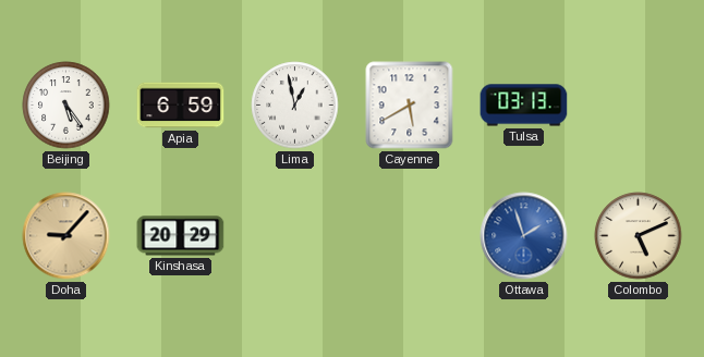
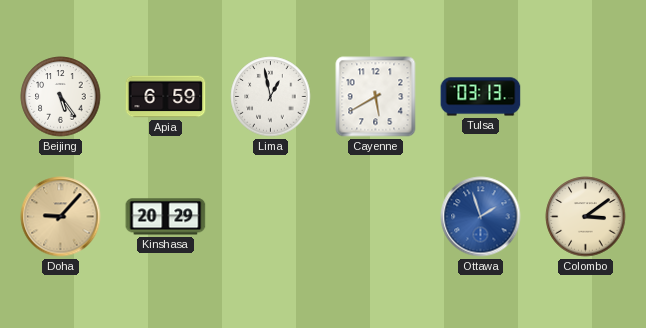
Colombo: 5:11 -> 3:09 (586, 217)
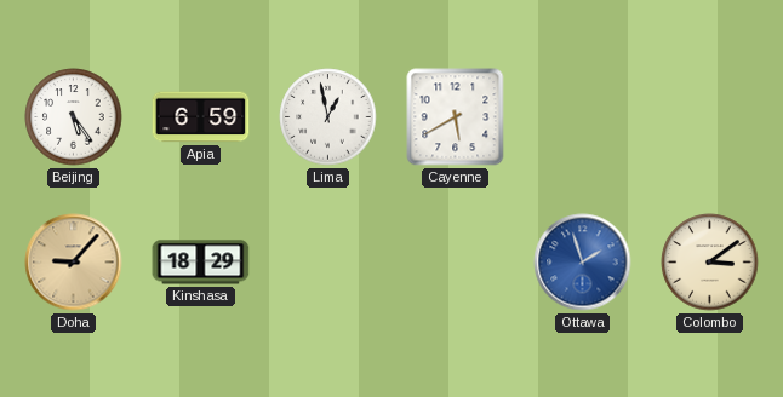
Tulsa: 03:13 -> none (481, 97)
Kinshasa: 20:29 -> 18:29 (201, 263)
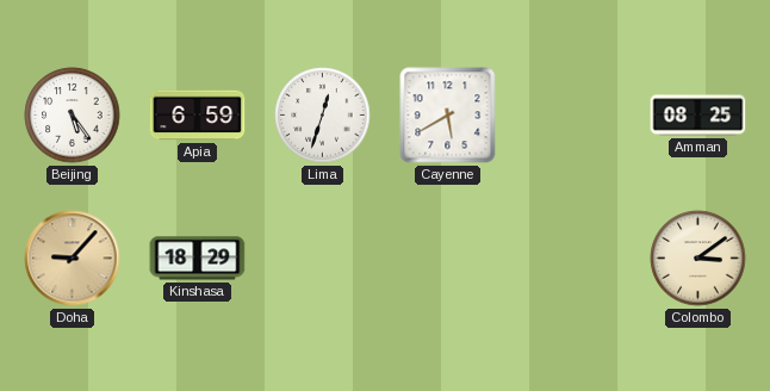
Lima: 12:58 -> 12:33 (323, 116)
Amman: none -> 08:25 (698, 116)
Ottawa: 1:57 -> none (583, 263)
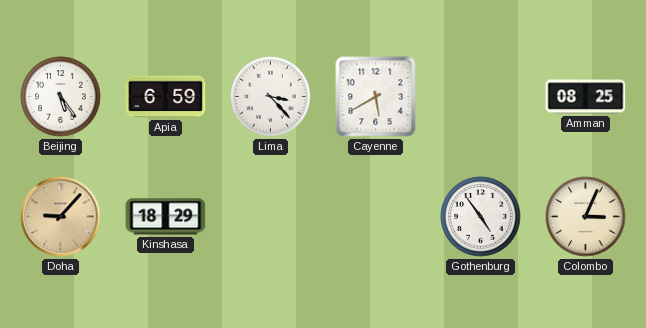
Lima: 12:33 -> 3:23 (271, 97)
Gothenburg: none -> 4:54 (481, 217)
Colombo: 3:09 -> 3:04 (586, 217)
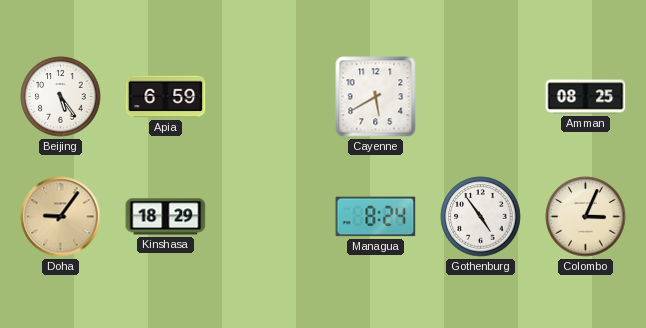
Lima: 3:23 -> none (271, 97)
Doha: 9:07 -> 9:06 (61, 217)
Managua: none -> 8:24 (376, 217)
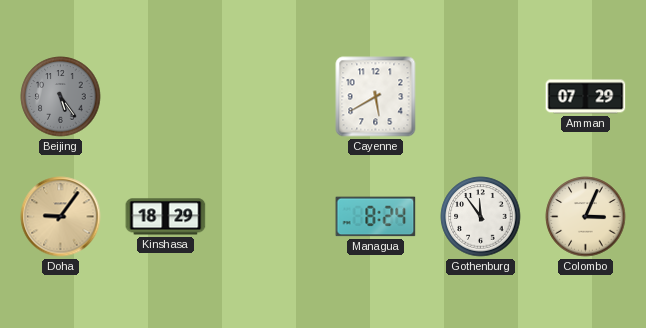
Beijing dial: white -> grey (61, 97)
Apia: 6:59 -> none (166, 97)
Amman: 08:25 -> 07:29 (586, 97)
Gothenburg: 4:54 -> 11:54 (481, 217)
